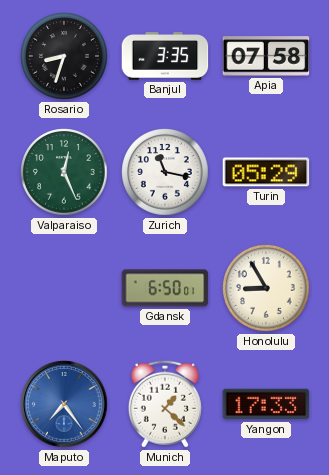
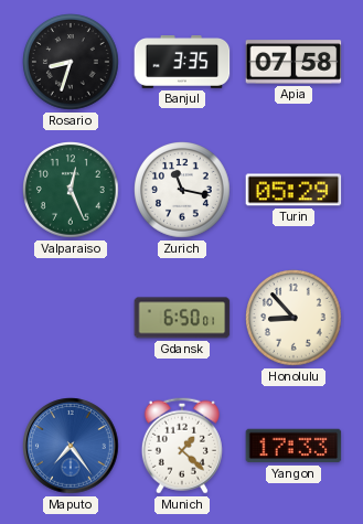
Honolulu: 8:55 -> 8:53 (295, 319)
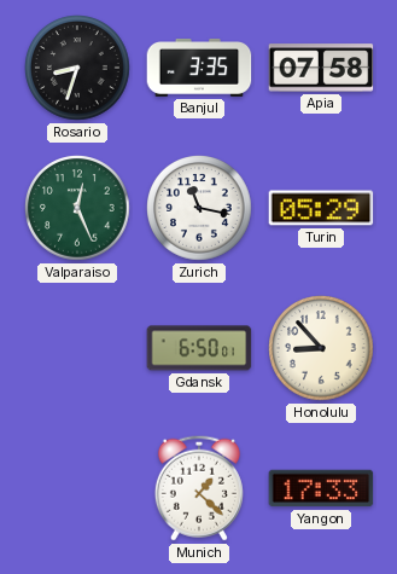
Maputo: 7:24 -> none (71, 446)
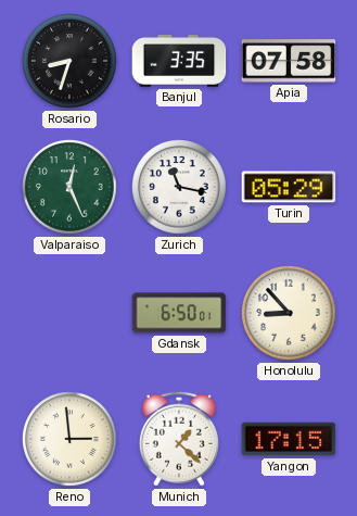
Reno: none -> 2:59 (71, 440)
Yangon: 17:33 -> 17:15 (289, 439)
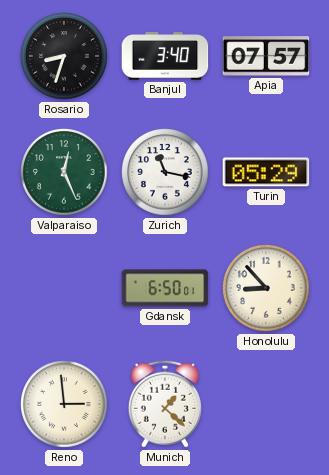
Banjul: 3:35 -> 3:40 (165, 57)
Apia: 07:58 -> 07:57 (266, 56)
Yangon: 17:15 -> none (289, 439)
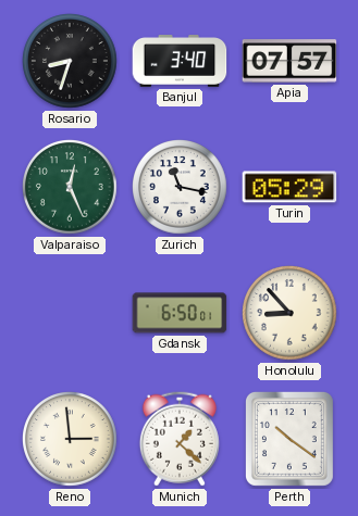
Perth: none -> 10:21 (289, 439)
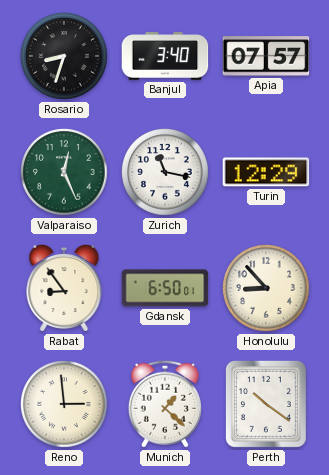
Turin: 05:29 -> 12:29 (266, 172)
Rabat: none -> 8:54 (64, 288)
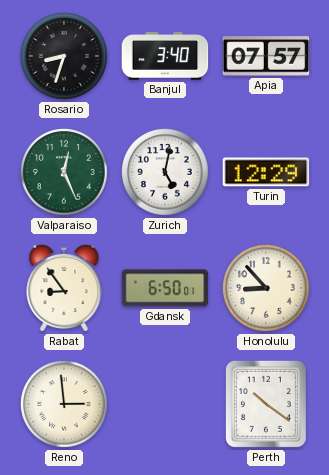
Zurich: 11:17 -> 5:02 (166, 173)
Munich: 1:22 -> none (165, 404)
